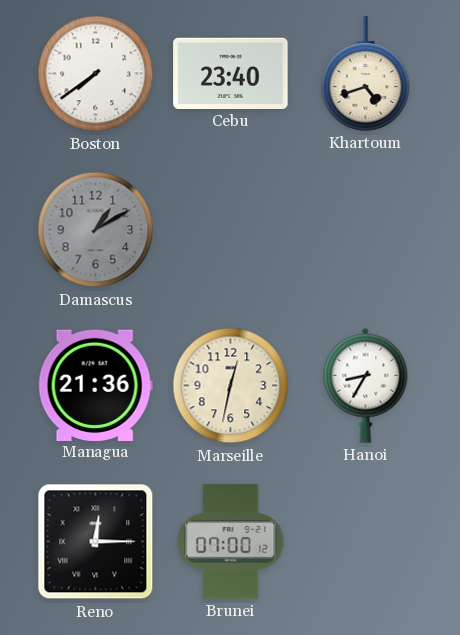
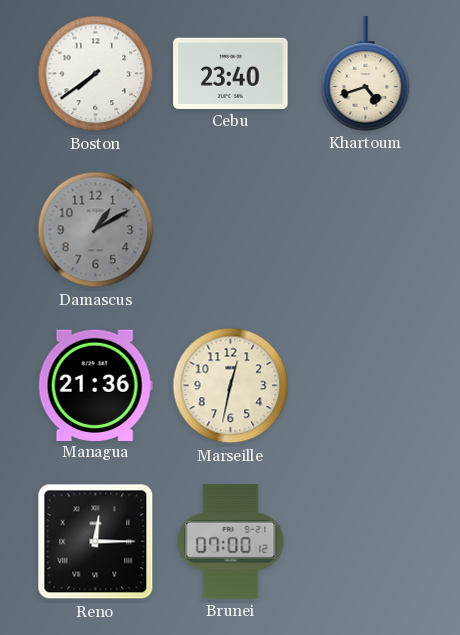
Hanoi: 8:35 -> none (366, 385)
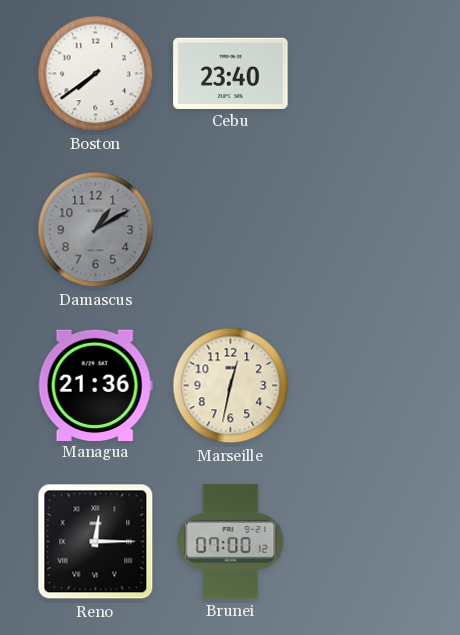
Khartoum: 4:42 -> none (366, 74)
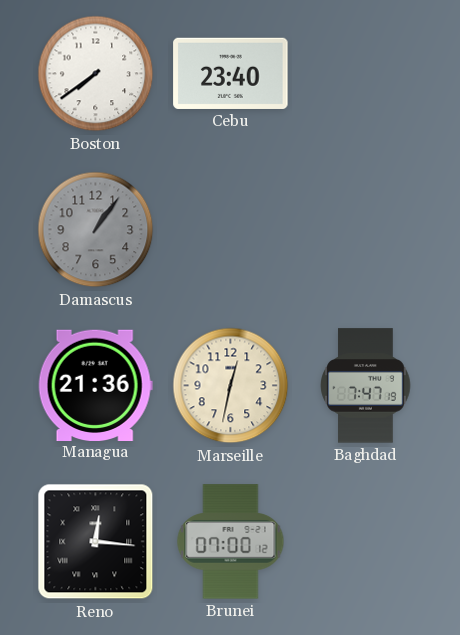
Damascus: 1:10 -> 1:06 (96, 230)
Baghdad: none -> 7:47 (366, 386)
Reno: 12:15 -> 12:16 (96, 542)
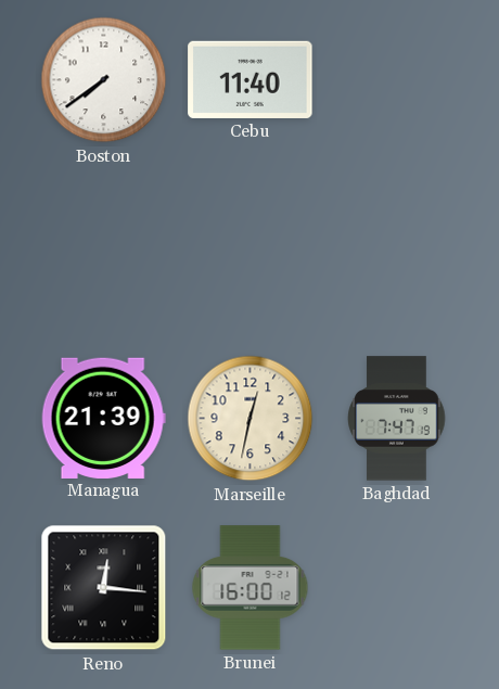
Cebu: 23:40 -> 11:40 (251, 79)
Damascus: 1:06 -> none (96, 230)
Managua: 21:36 -> 21:39 (103, 418)
Brunei: 07:00 -> 16:00 (251, 588)
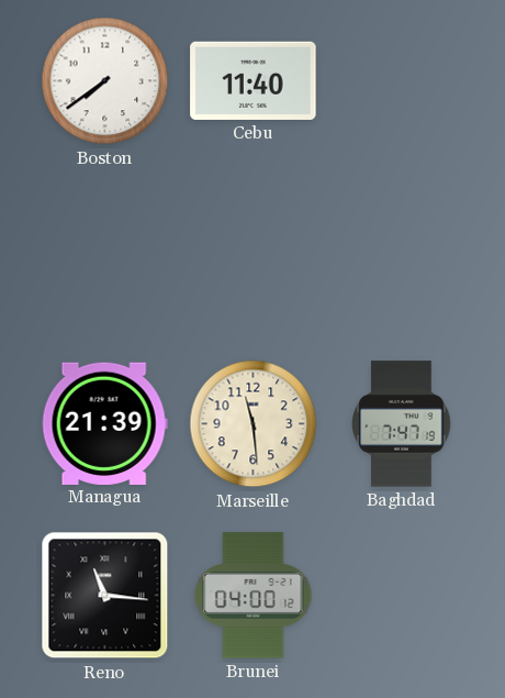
Marseille: 12:32 -> 11:29 (254, 424)
Reno: 12:16 -> 11:16 (105, 596)
Brunei: 16:00 -> 04:00 (254, 596)
